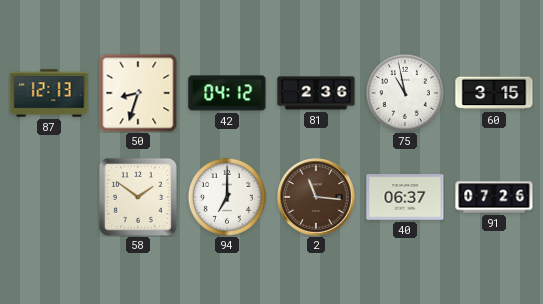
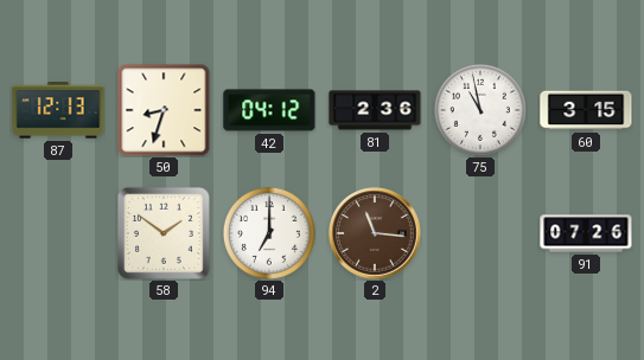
40: 06:37 -> none (405, 197)
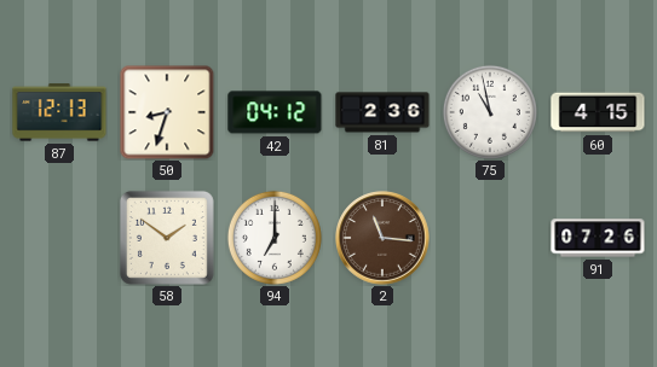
60: 3:15 -> 4:15 (598, 112)
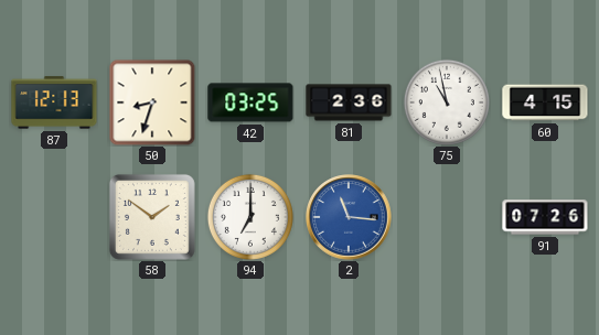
42: 04:12 -> 03:25 (250, 102)
2 dial: brown -> blue (349, 217)
